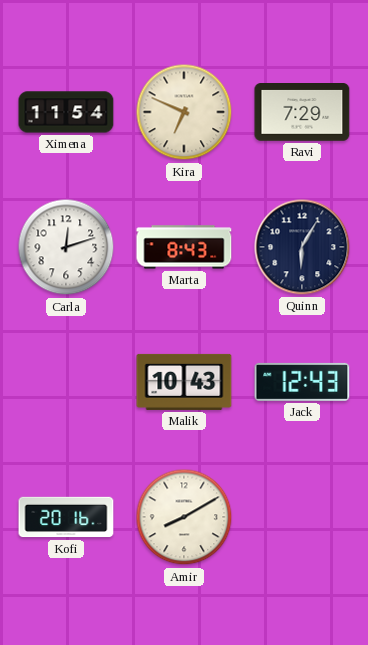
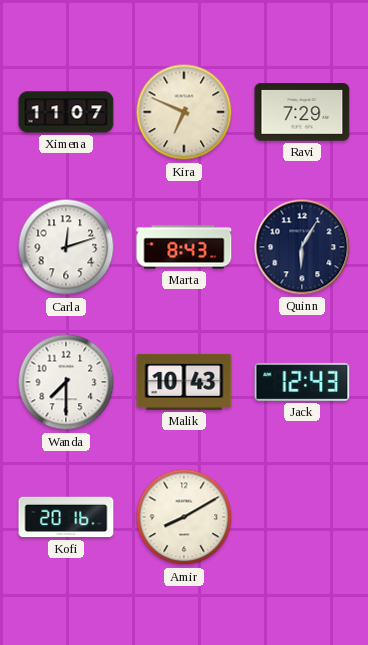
Ximena: 11:54 -> 11:07 (66, 112)
Wanda: none -> 7:30 (66, 382)
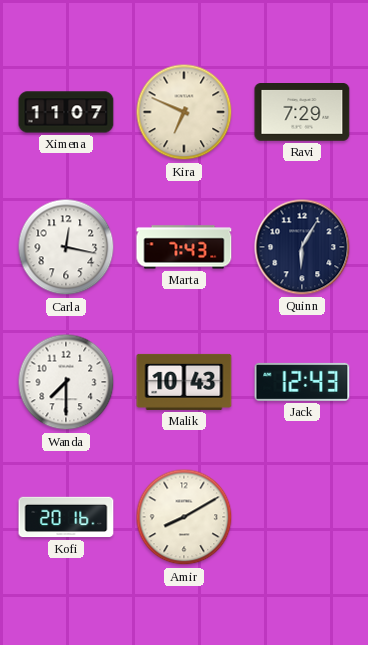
Carla: 12:12 -> 12:17 (66, 247)
Marta: 8:43 -> 7:43 (184, 247)
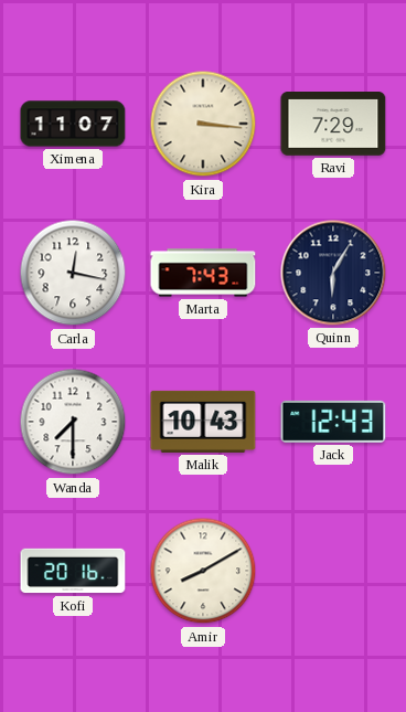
Kira: 6:49 -> 3:16 (203, 124)
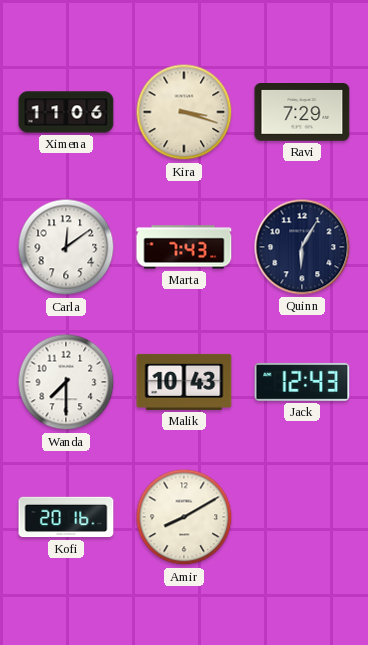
Ximena: 11:07 -> 11:06 (66, 112)
Kira: 3:16 -> 3:18 (184, 112)
Carla: 12:17 -> 12:09 (66, 247)
